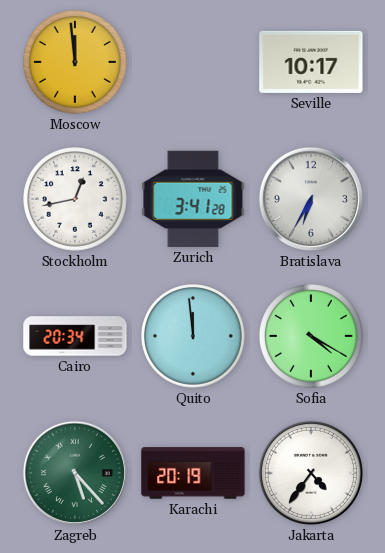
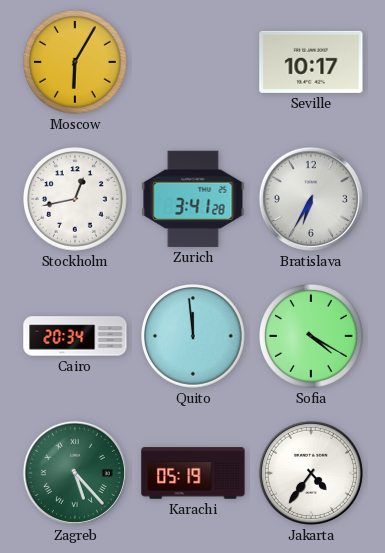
Moscow: 11:59 -> 6:05 (76, 63)
Karachi: 20:19 -> 05:19 (193, 473)
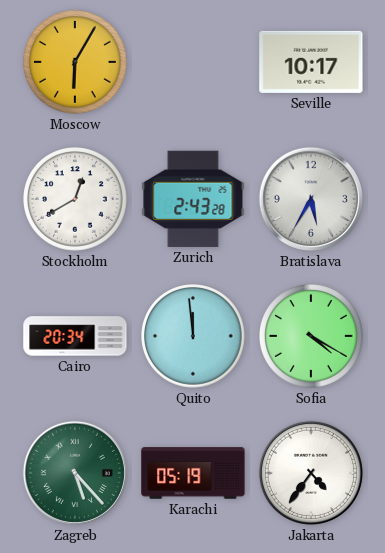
Stockholm: 12:43 -> 12:40 (76, 200)
Zurich: 3:41 -> 2:43 (193, 199)
Bratislava: 6:35 -> 5:35 (311, 199)
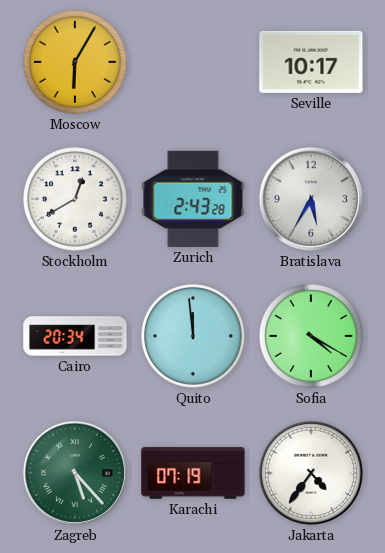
Karachi: 05:19 -> 07:19 (193, 473)
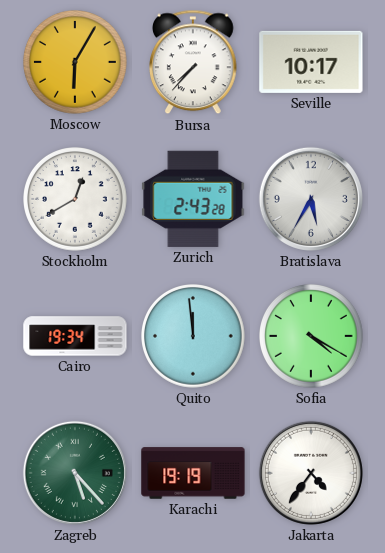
Bursa: none -> 7:37 (194, 62)
Cairo: 20:34 -> 19:34 (75, 336)
Karachi: 07:19 -> 19:19 (193, 473)
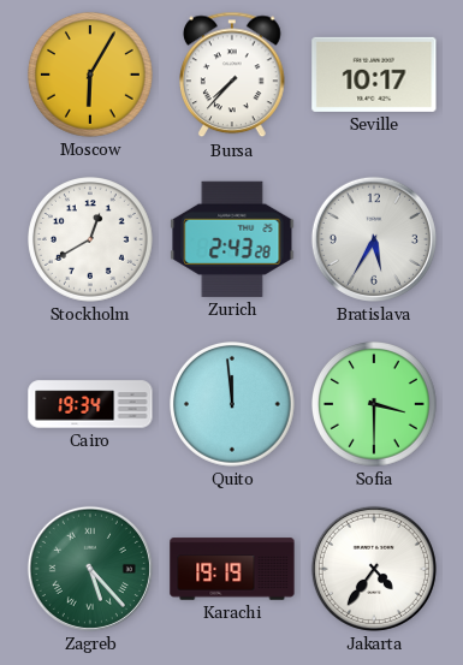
Sofia: 4:20 -> 3:30 (375, 405)
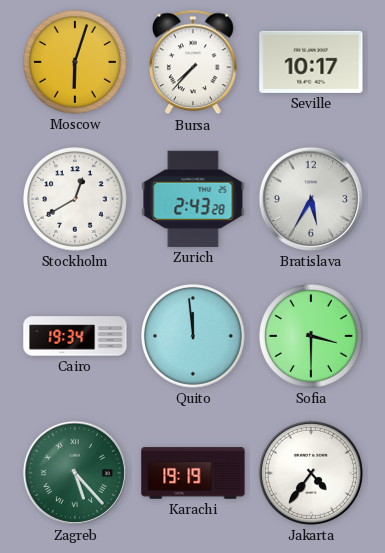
Moscow: 6:05 -> 6:03 (76, 63)
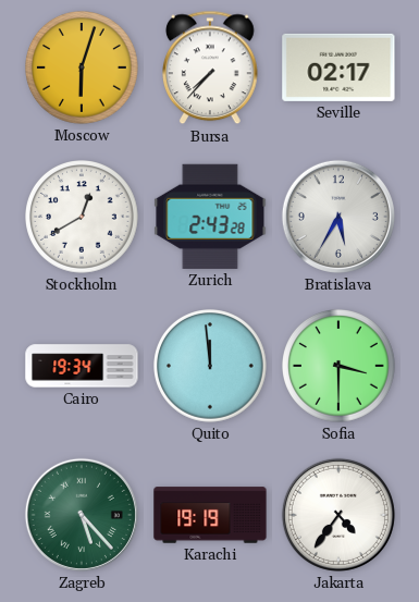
Seville: 10:17 -> 02:17 (338, 67)
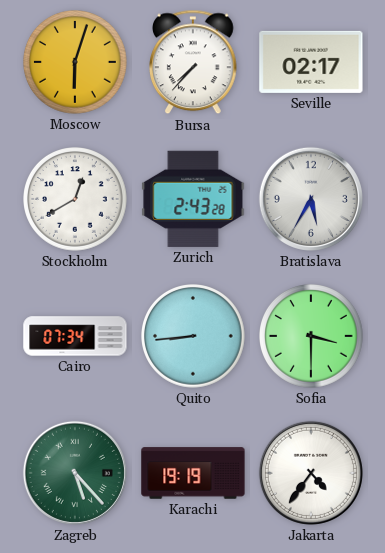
Cairo: 19:34 -> 07:34 (75, 336)
Quito: 11:59 -> 8:44 (194, 337)
